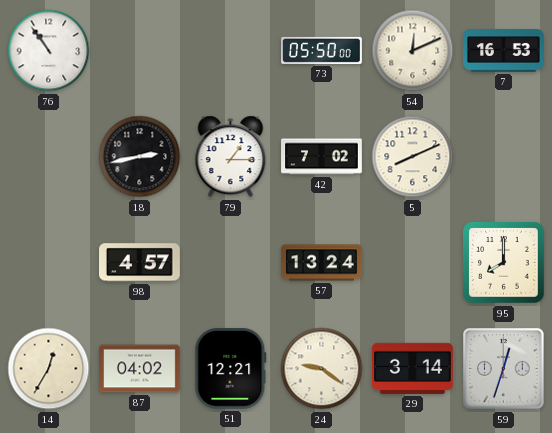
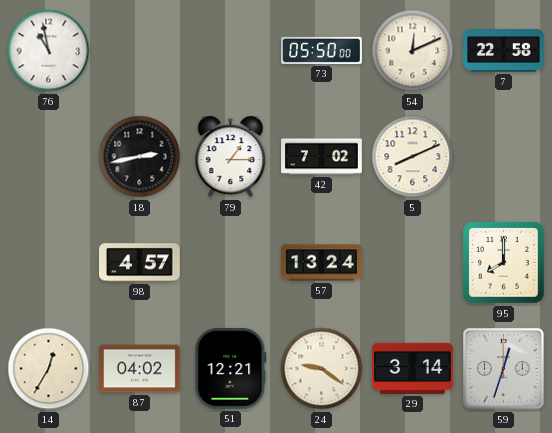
76: 10:54 -> 10:58 (49, 51)
7: 16:53 -> 22:58 (504, 51)
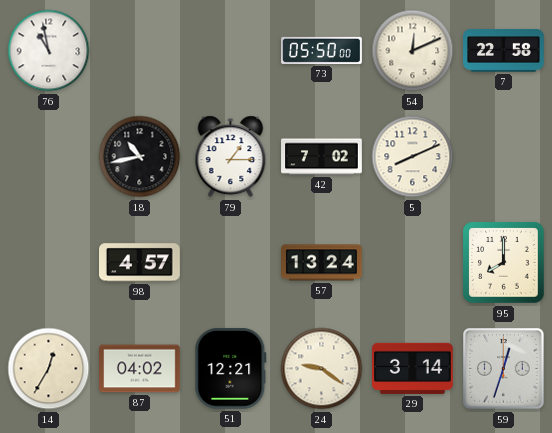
18: 2:43 -> 10:43 (140, 157)
